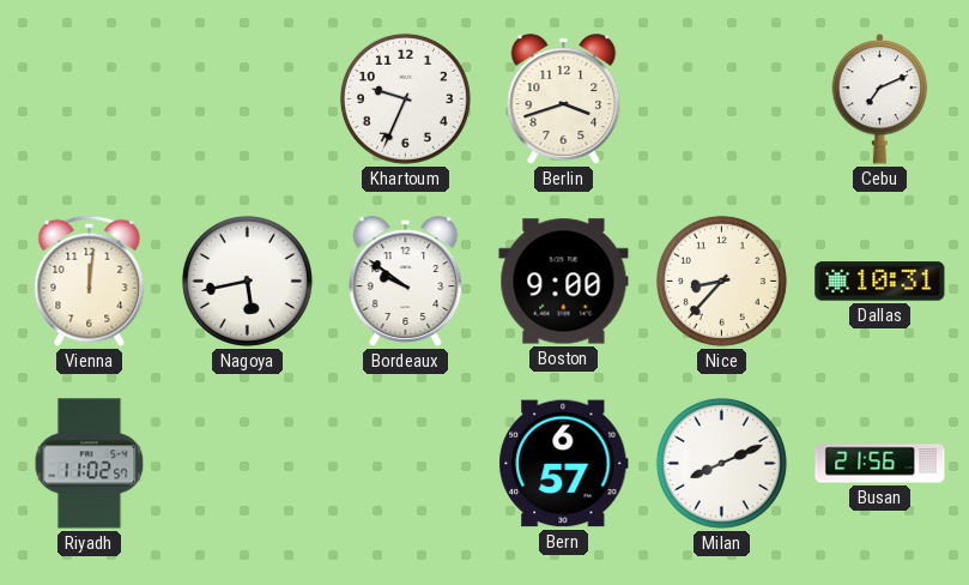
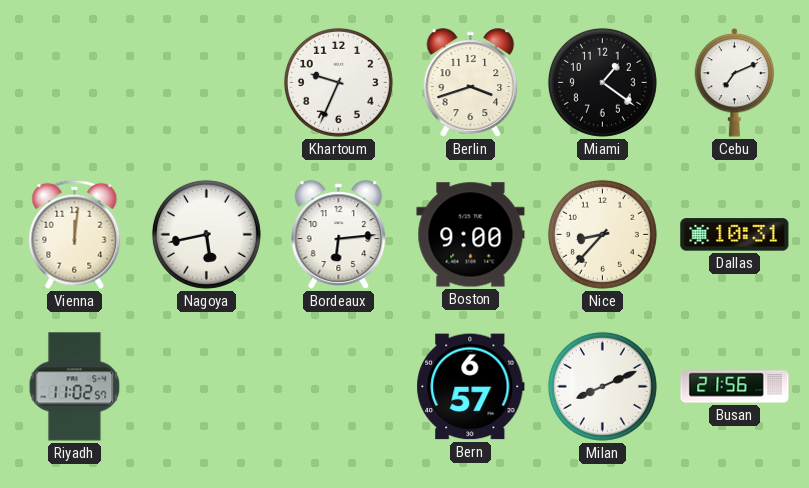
Miami: none -> 1:21 (602, 82)
Bordeaux: 9:51 -> 6:14 (339, 235)
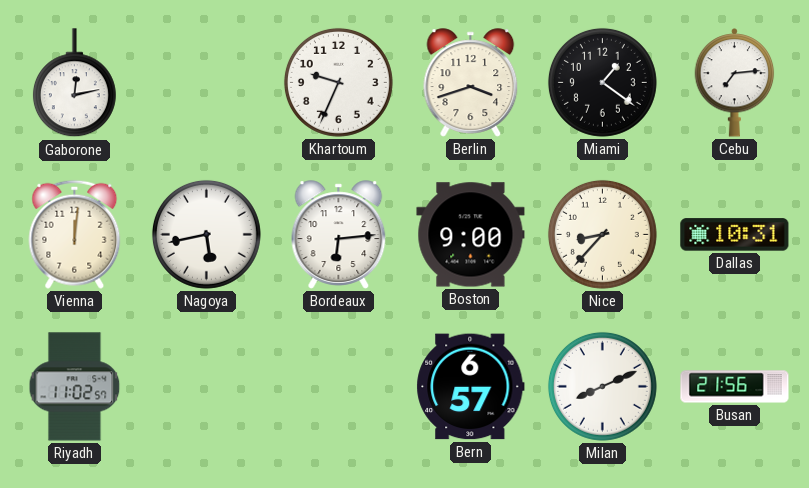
Gaborone: none -> 12:13 (74, 83)
Cebu: 7:11 -> 7:14 (735, 83)
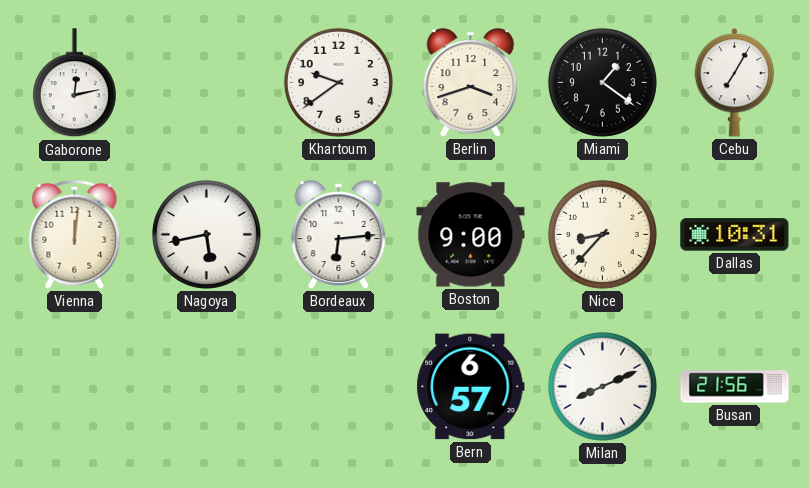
Khartoum: 9:34 -> 9:39 (338, 82)
Cebu: 7:14 -> 7:05 (735, 83)
Riyadh: 11:02 -> none (75, 387)
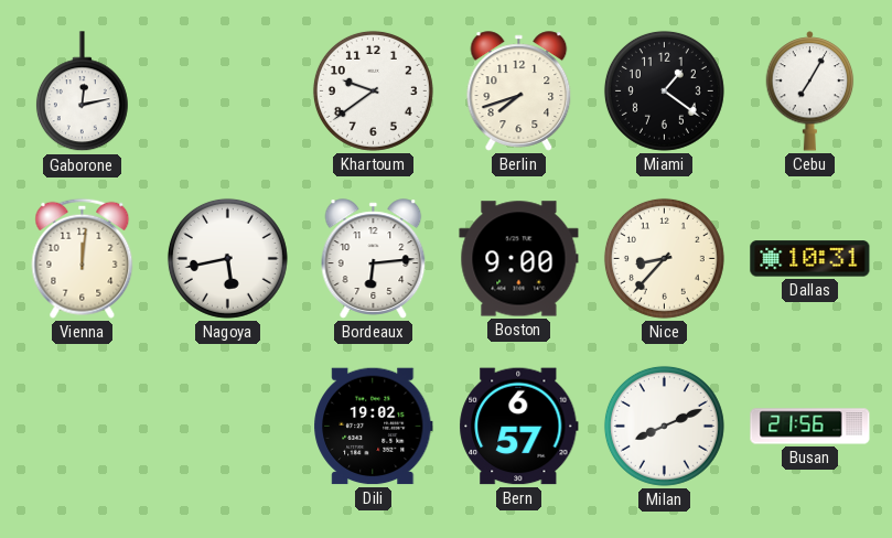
Berlin: 3:42 -> 7:42 (519, 92)
Dili: none -> 19:02 (374, 427)
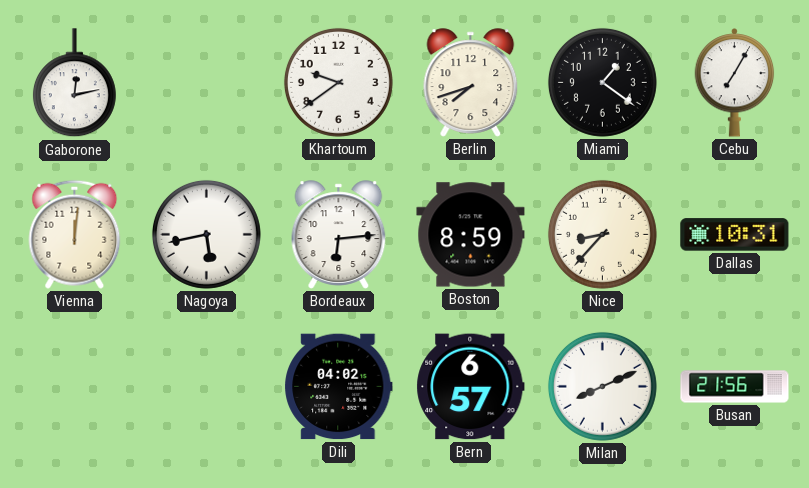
Boston: 9:00 -> 8:59 (471, 235)
Dili: 19:02 -> 04:02 (339, 387)
